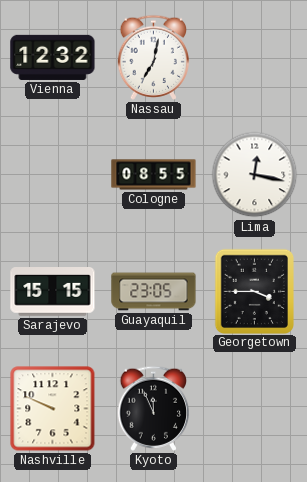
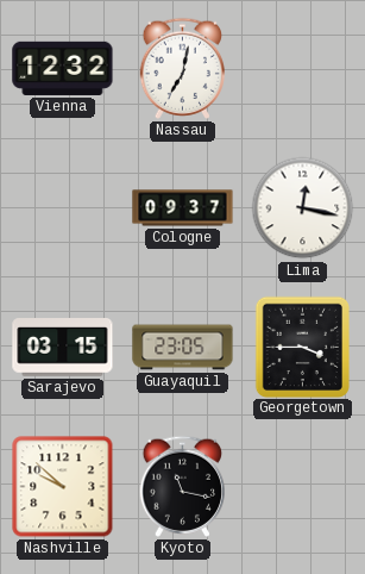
Cologne: 08:55 -> 09:37 (183, 208)
Sarajevo: 15:15 -> 03:15 (63, 348)
Nashville: 9:49 -> 9:52 (63, 487)
Kyoto: 11:56 -> 11:17 (183, 486)
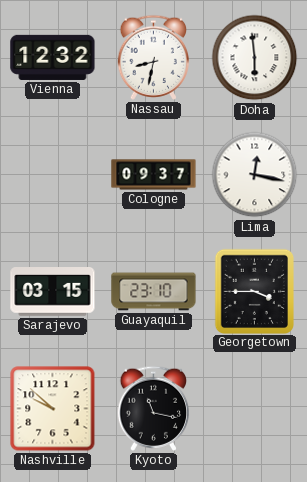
Nassau: 7:02 -> 8:32 (154, 57)
Doha: none -> 5:59 (255, 58)
Guayaquil: 23:05 -> 23:10 (154, 292)
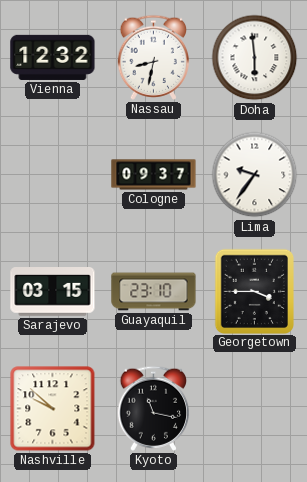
Lima: 12:17 -> 9:36 (255, 175)
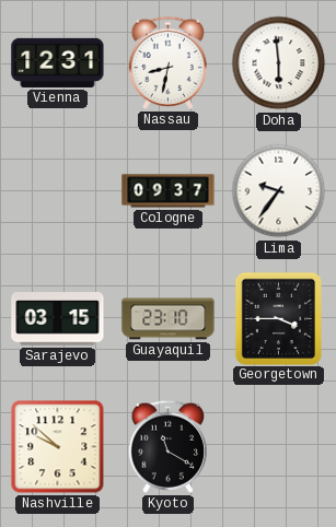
Vienna: 12:32 -> 12:31 (58, 62)
Kyoto: 11:17 -> 11:20 (169, 446)
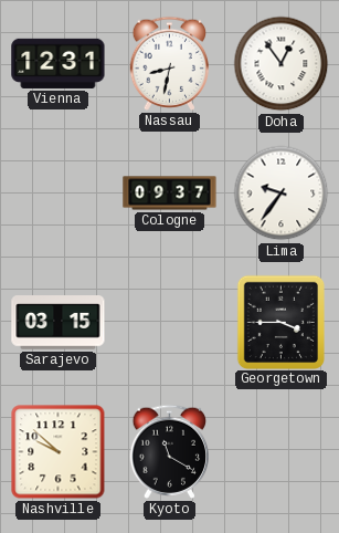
Doha: 5:59 -> 12:54 (282, 64)
Guayaquil: 23:10 -> none (169, 319)
